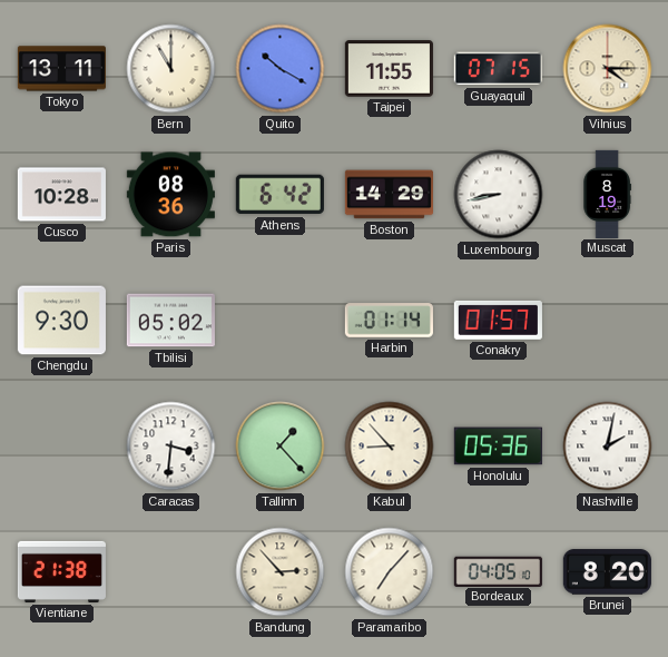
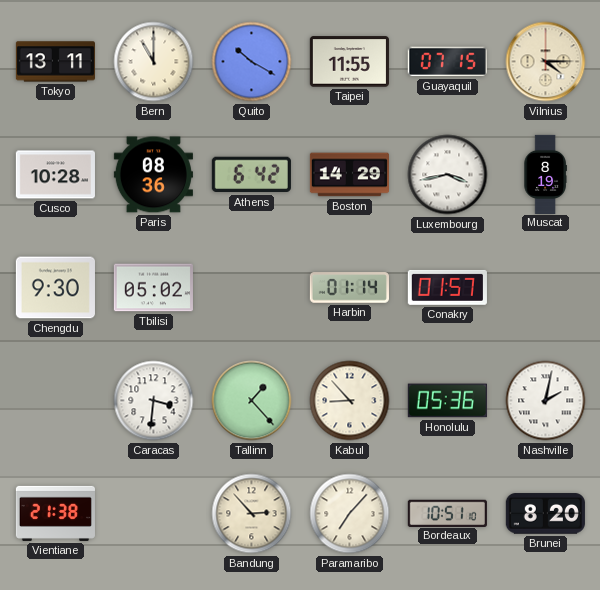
Luxembourg: 8:43 -> 3:43 (448, 175)
Bordeaux: 04:05 -> 10:51 (447, 513)
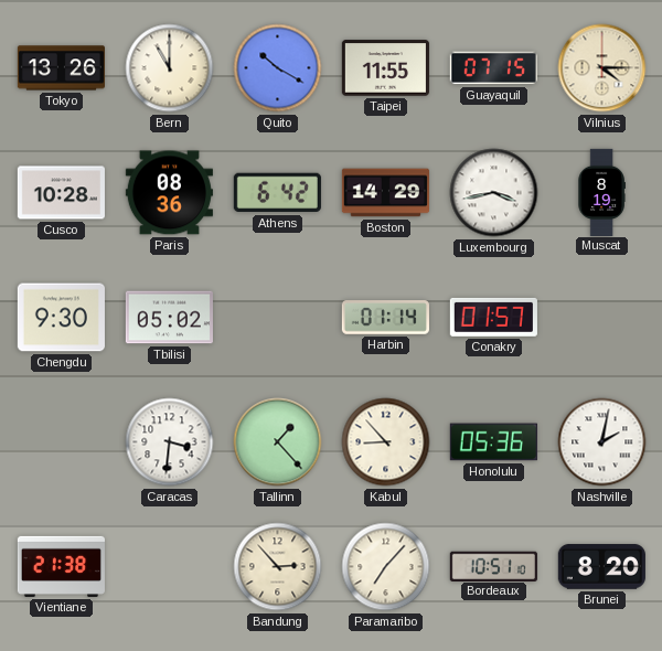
Tokyo: 13:11 -> 13:26 (61, 68)
